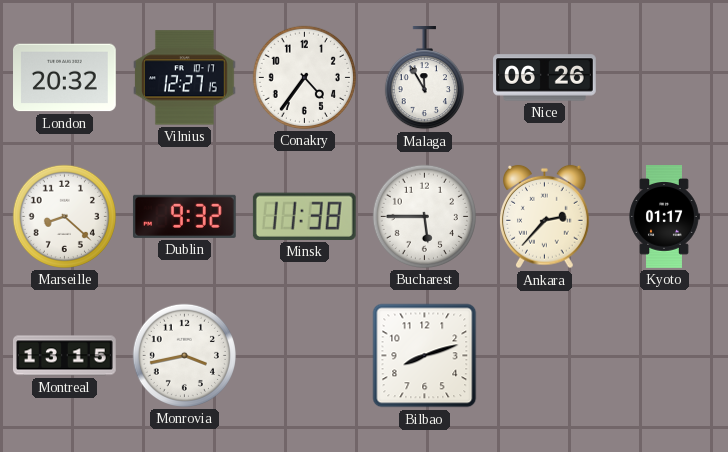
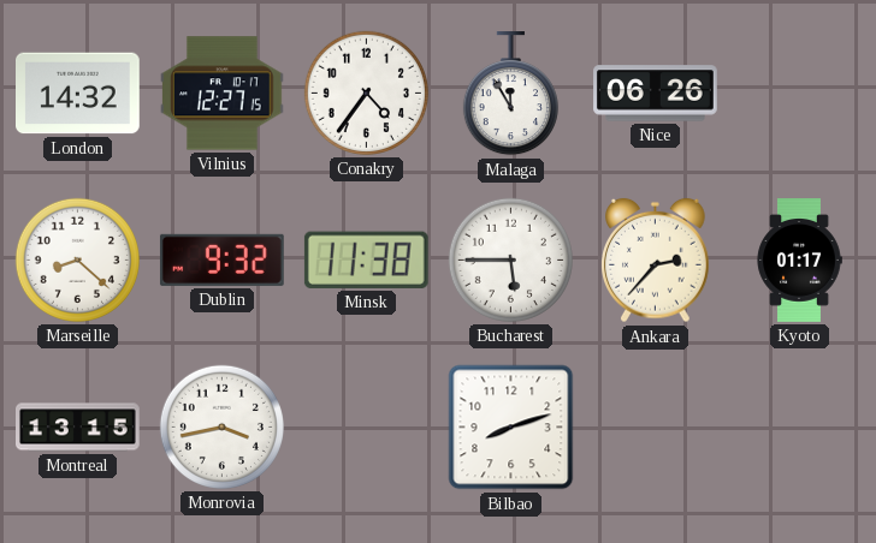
London: 20:32 -> 14:32 (78, 94)
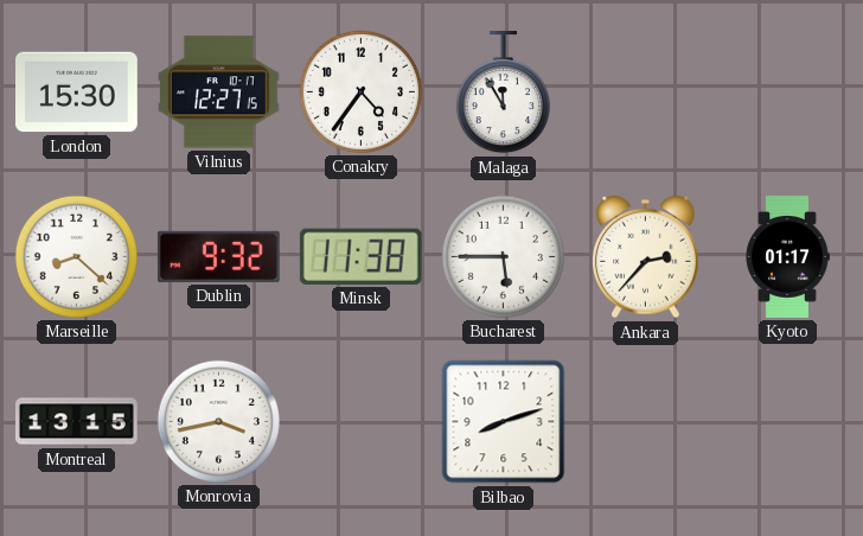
London: 14:32 -> 15:30 (77, 92)
Nice: 06:26 -> none (656, 94)
